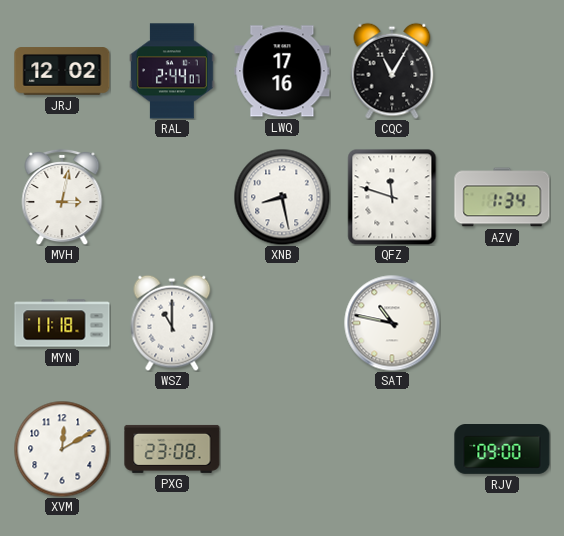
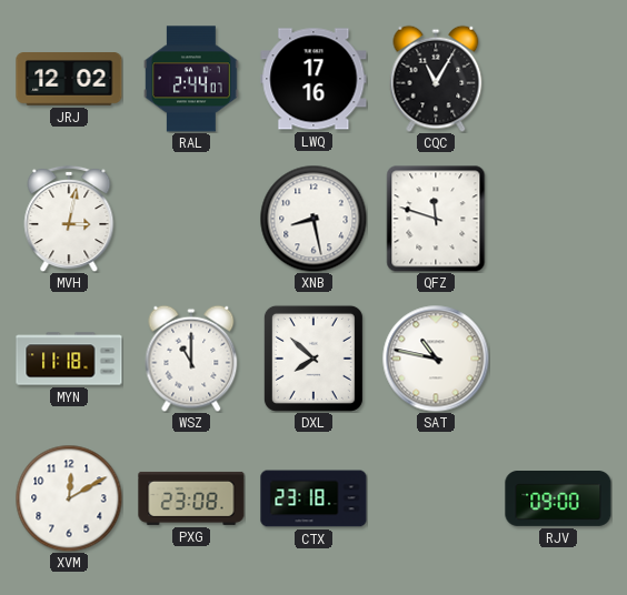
AZV: 1:34 -> none (502, 197)
DXL: none -> 7:52 (313, 359)
CTX: none -> 23:18 (313, 498)
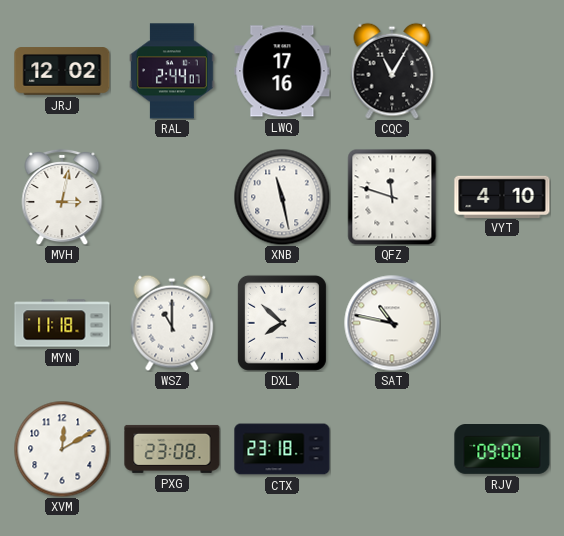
XNB: 8:28 -> 11:28 (282, 197)
VYT: none -> 4:10 (502, 196)
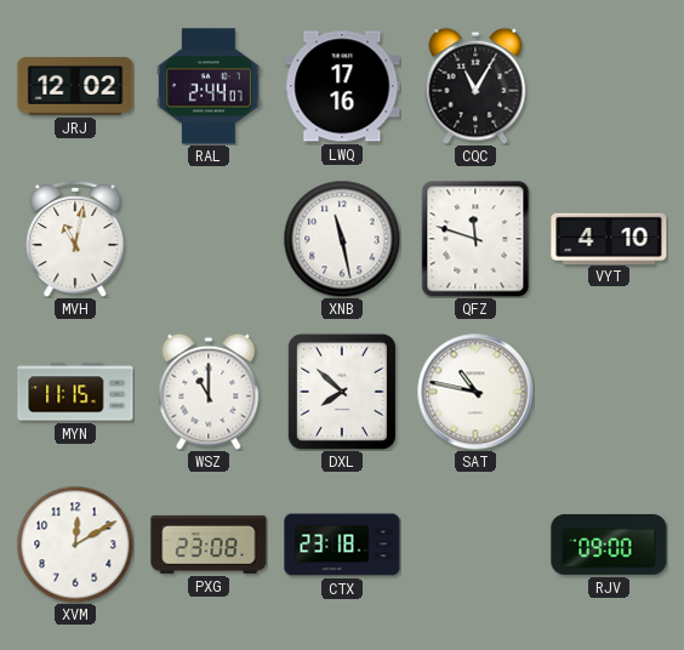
MVH: 3:02 -> 11:02 (75, 239)
MYN: 11:18 -> 11:15 (75, 392)
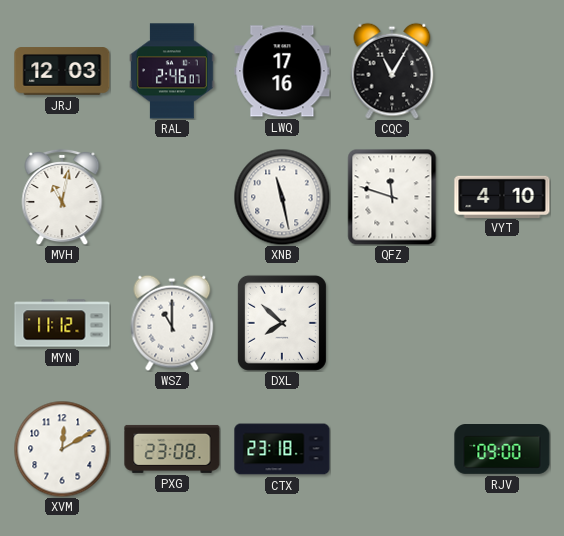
JRJ: 12:02 -> 12:03 (62, 71)
RAL: 2:44 -> 2:46 (172, 71)
MYN: 11:15 -> 11:12 (62, 323)
SAT: 10:47 -> none (475, 392)
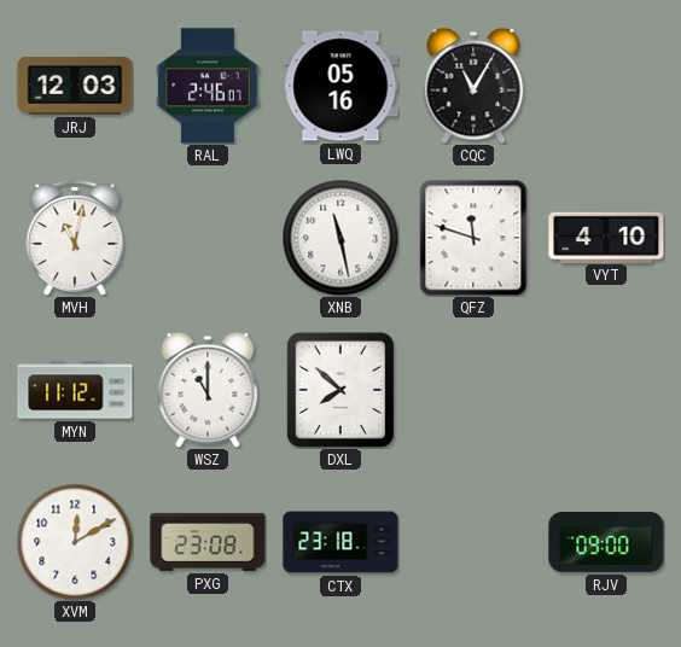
LWQ: 17:16 -> 05:16 (340, 86)
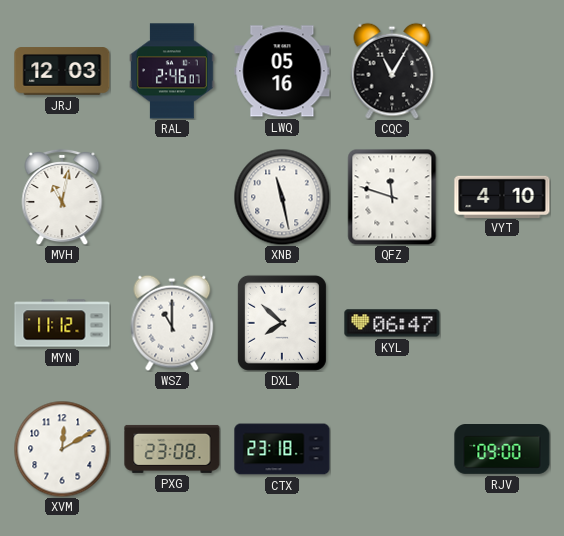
KYL: none -> 06:47 (392, 323)
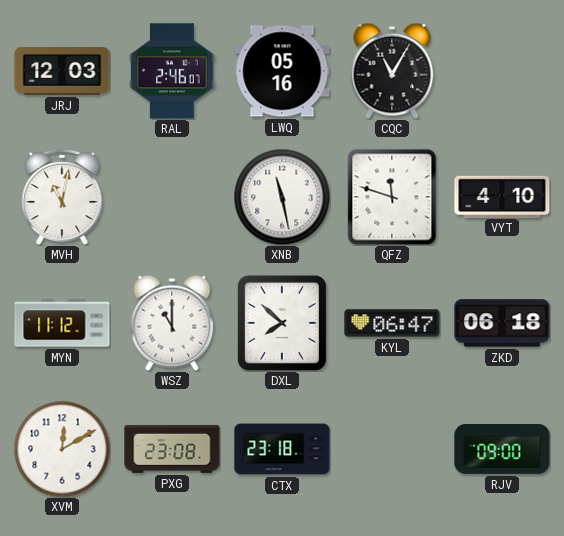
ZKD: none -> 06:18 (502, 323)
